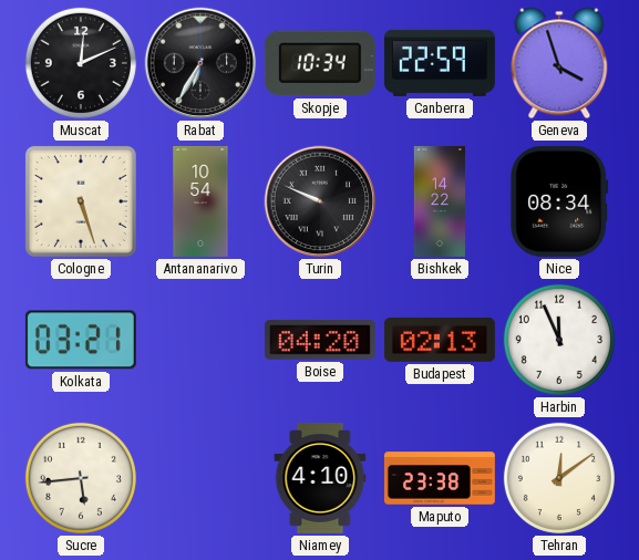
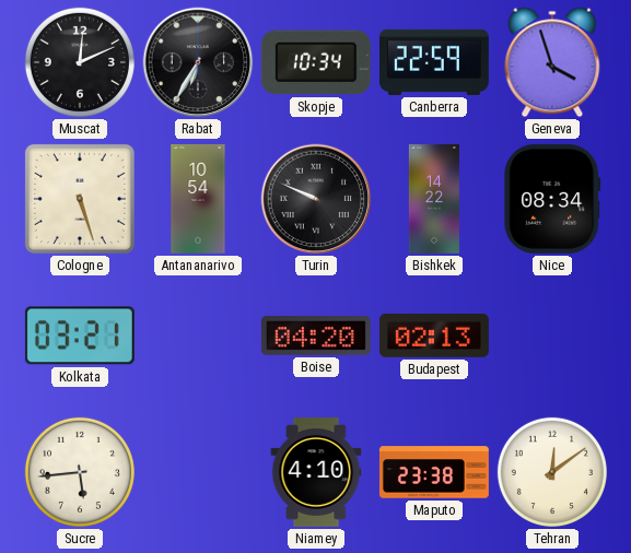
Harbin: 11:56 -> none (559, 340)
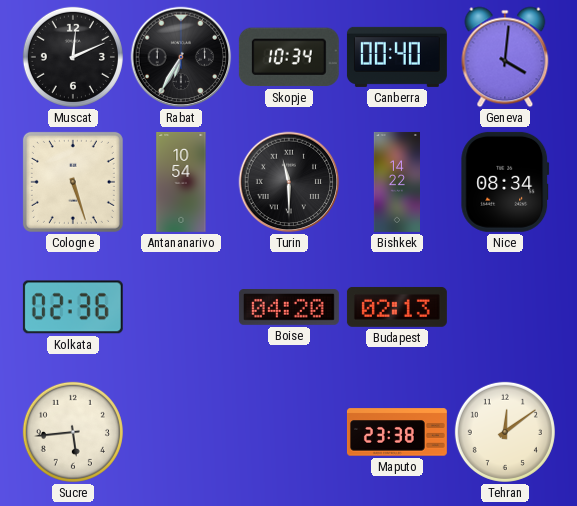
Canberra: 22:59 -> 00:40 (397, 57)
Geneva: 3:57 -> 4:01 (505, 57)
Turin: 9:49 -> 11:30 (289, 182)
Kolkata: 03:21 -> 02:36 (73, 307)
Niamey: 4:10 -> none (316, 472)
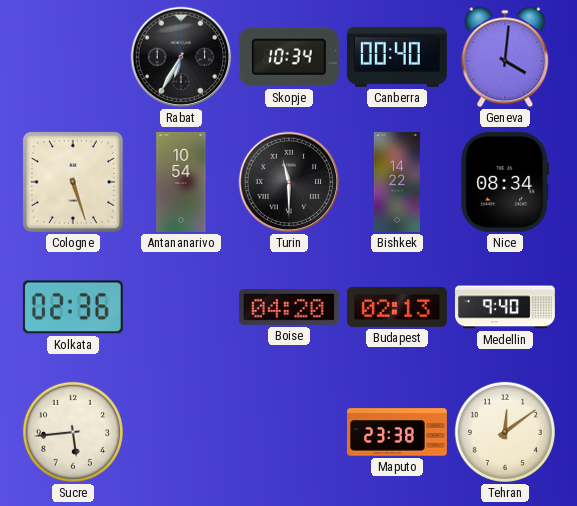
Muscat: 12:11 -> none (73, 57)
Medellin: none -> 9:40 (505, 307)
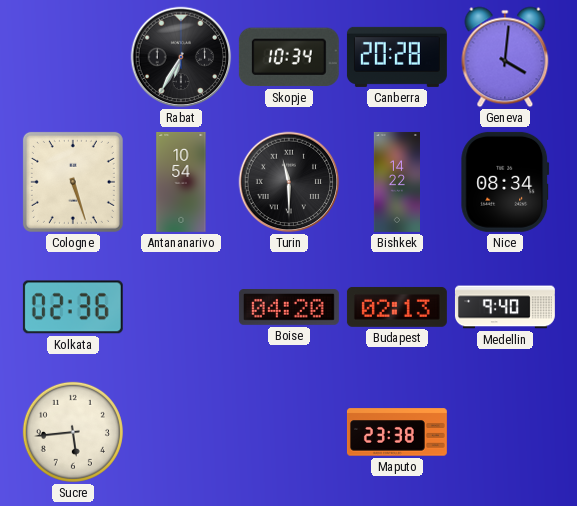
Canberra: 00:40 -> 20:28 (397, 57)
Tehran: 12:09 -> none (505, 432)
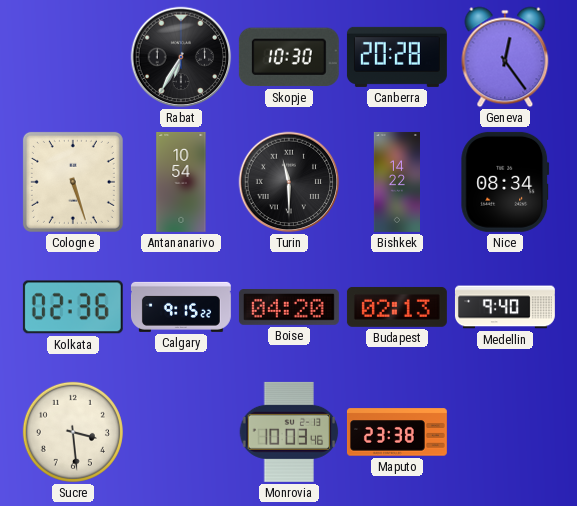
Skopje: 10:34 -> 10:30 (289, 57)
Geneva: 4:01 -> 12:24 (505, 57)
Calgary: none -> 9:15 (181, 307)
Sucre: 5:44 -> 3:29 (73, 432)
Monrovia: none -> 10:03 (289, 432)
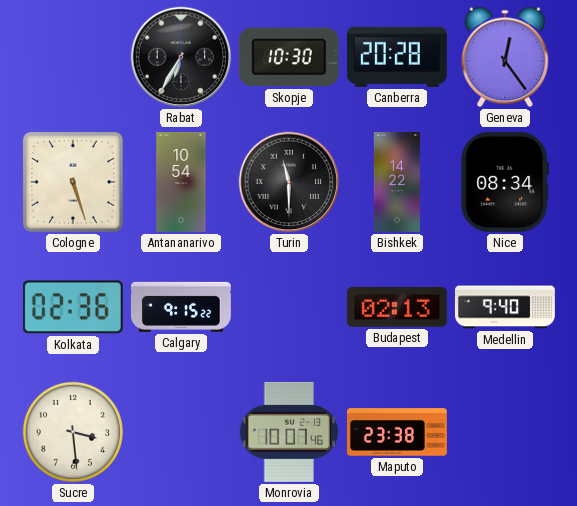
Boise: 04:20 -> none (289, 308)
Monrovia: 10:03 -> 10:07 (289, 432)
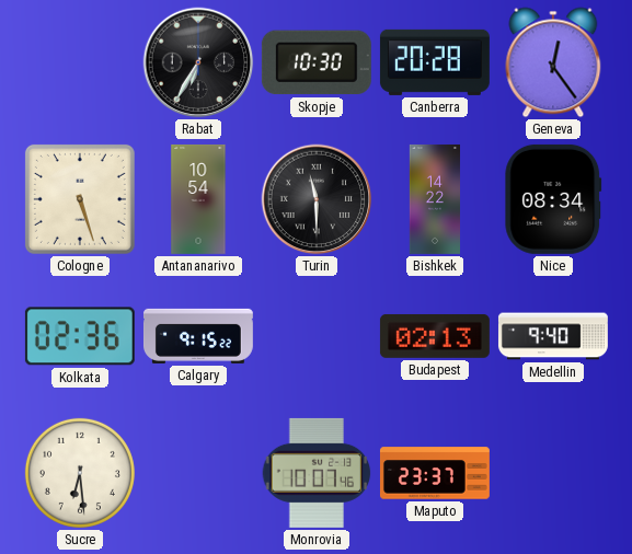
Sucre: 3:29 -> 6:29 (80, 473)
Maputo: 23:38 -> 23:37 (435, 473)
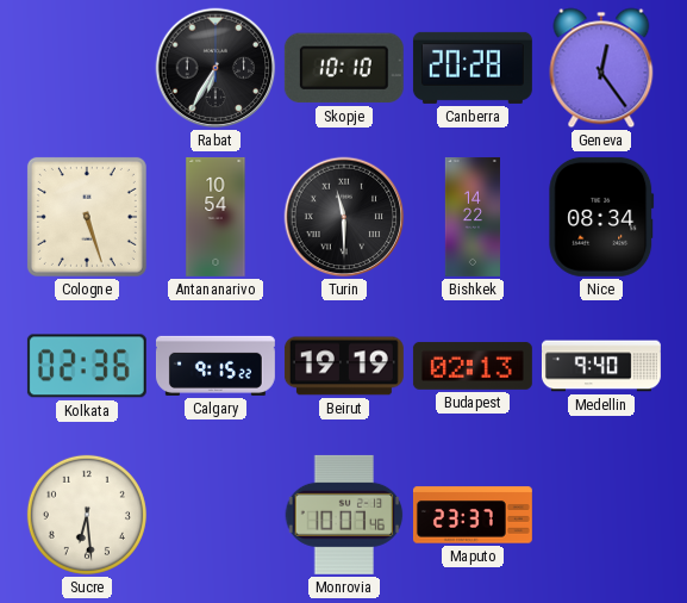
Skopje: 10:30 -> 10:10 (344, 68)
Beirut: none -> 19:19 (344, 366)
